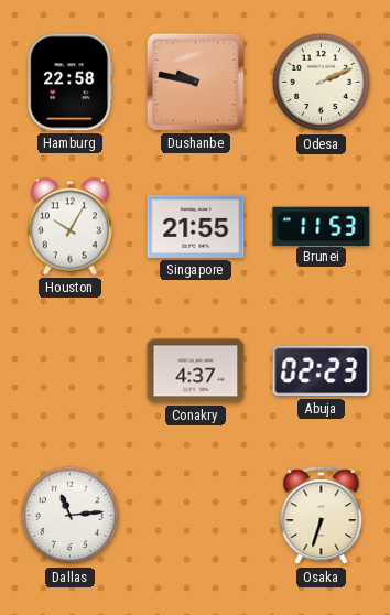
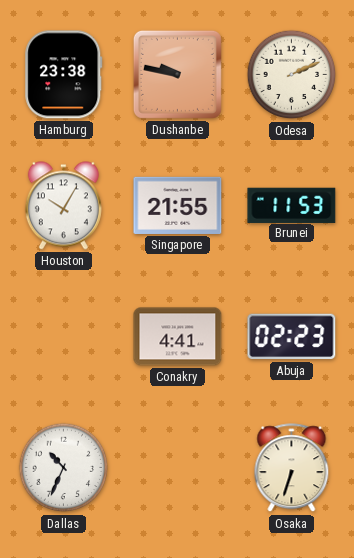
Hamburg: 22:58 -> 23:38 (64, 75)
Conakry: 4:37 -> 4:41 (178, 337)
Dallas: 11:14 -> 10:34 (64, 468)
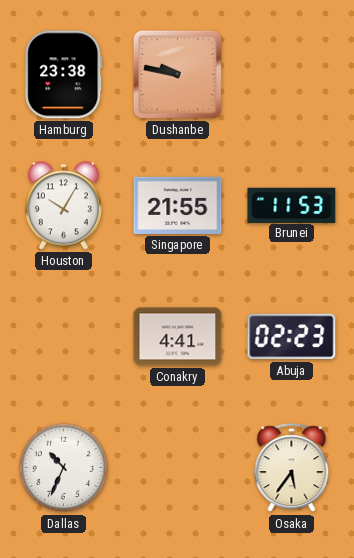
Odesa: 2:11 -> none (292, 75)
Osaka: 6:33 -> 5:36 (292, 468)
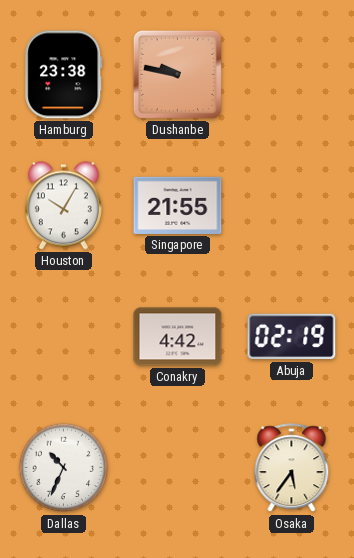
Brunei: 11:53 -> none (292, 205)
Conakry: 4:41 -> 4:42 (178, 337)
Abuja: 02:23 -> 02:19 (292, 337)
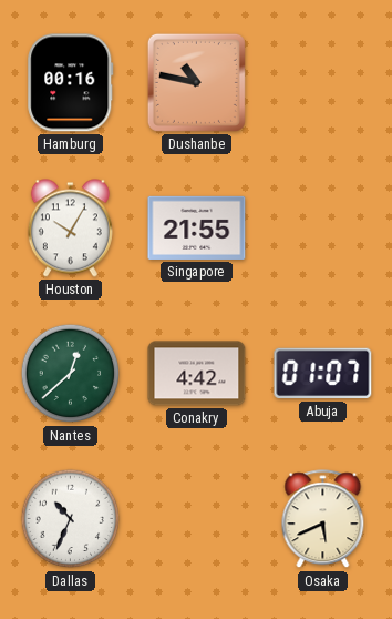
Hamburg: 23:38 -> 00:16 (71, 83)
Dushanbe: 9:47 -> 10:47 (196, 82)
Nantes: none -> 12:38 (71, 374)
Abuja: 02:19 -> 01:07 (323, 374)
Osaka: 5:36 -> 5:41 (323, 519)
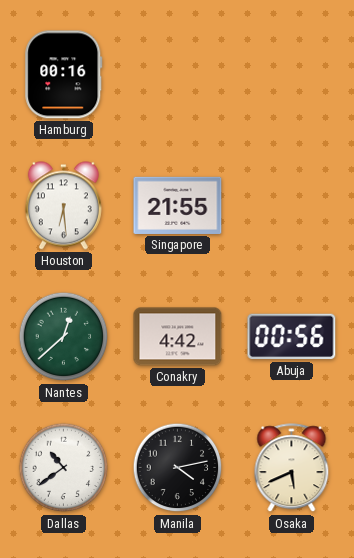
Dushanbe: 10:47 -> none (196, 82)
Houston: 10:05 -> 6:29 (63, 206)
Abuja: 01:07 -> 00:56 (292, 337)
Dallas: 10:34 -> 10:39 (64, 468)
Manila: none -> 4:13 (178, 468)
